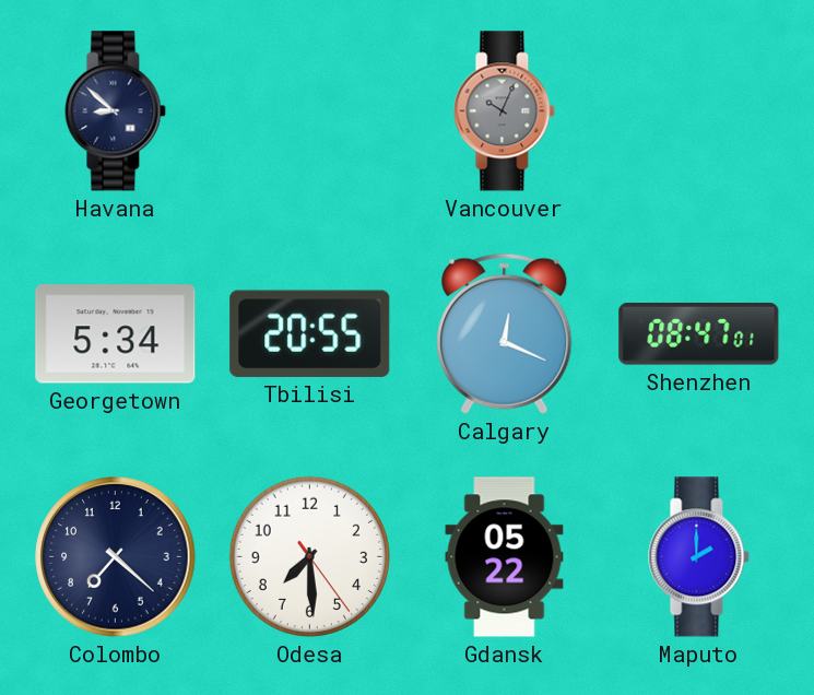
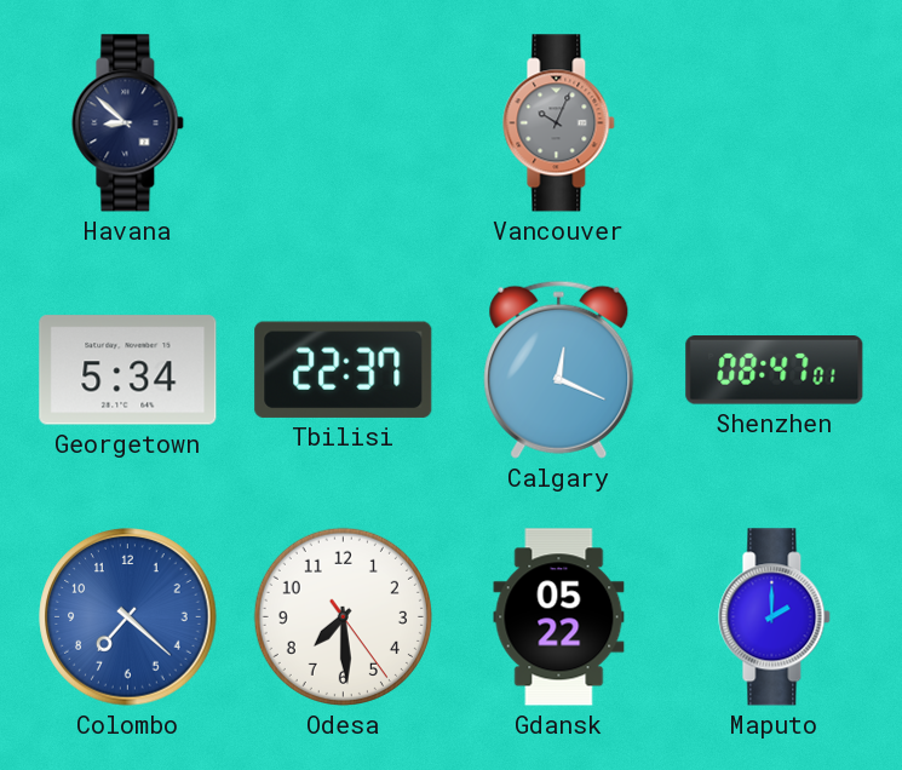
Tbilisi: 20:55 -> 22:37 (344, 369)
Colombo dial: navy -> blue (128, 617)
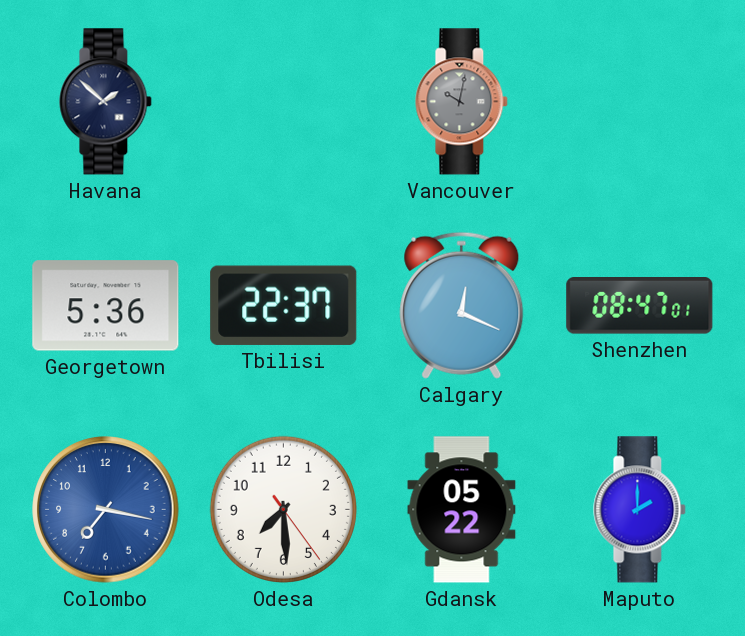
Havana: 8:52 -> 1:52 (106, 102)
Vancouver: 10:04 -> 10:02 (462, 102)
Georgetown: 5:34 -> 5:36 (106, 306)
Colombo: 7:22 -> 7:17 (106, 510)
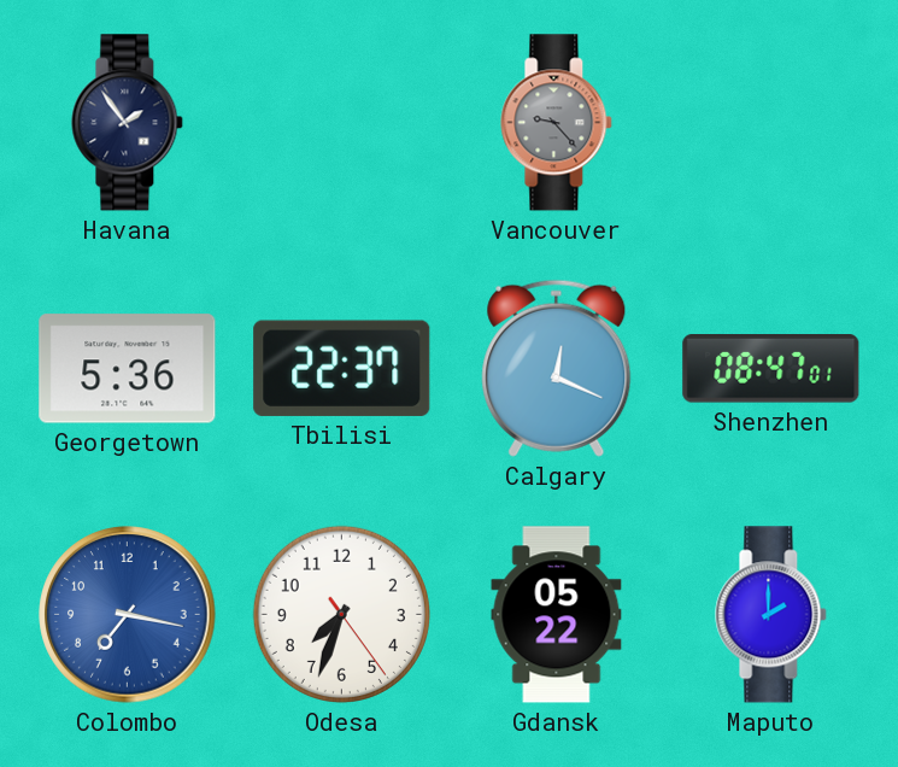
Havana: 1:52 -> 1:54 (128, 123)
Vancouver: 10:02 -> 9:23 (557, 123)
Odesa: 7:29 -> 7:33 (341, 614)
